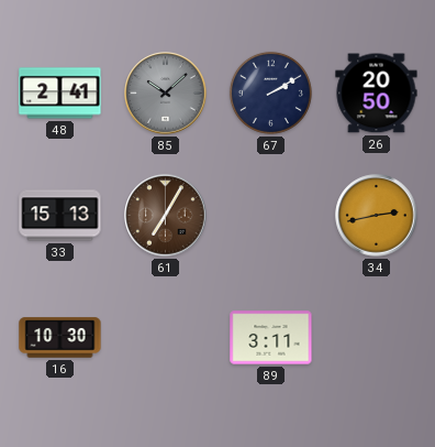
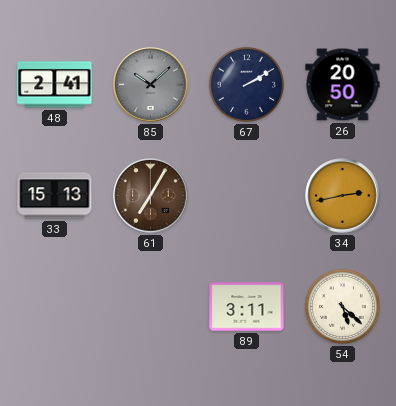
16: 10:30 -> none (60, 338)
54: none -> 5:22 (342, 306)
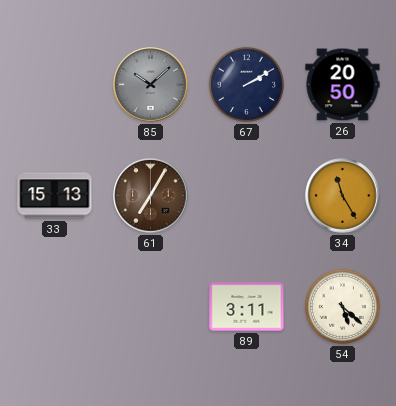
48: 2:41 -> none (55, 85)
34: 2:43 -> 11:25 (343, 196)
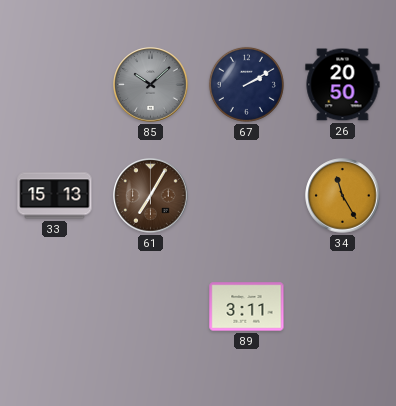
54: 5:22 -> none (342, 306)
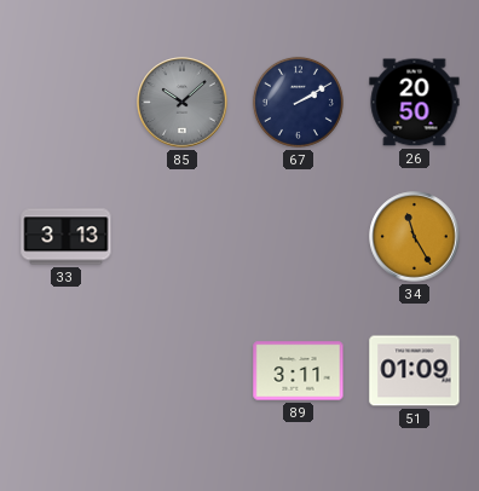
33: 15:13 -> 3:13 (67, 237)
61: 7:05 -> none (151, 196)
51: none -> 01:09 (415, 371)
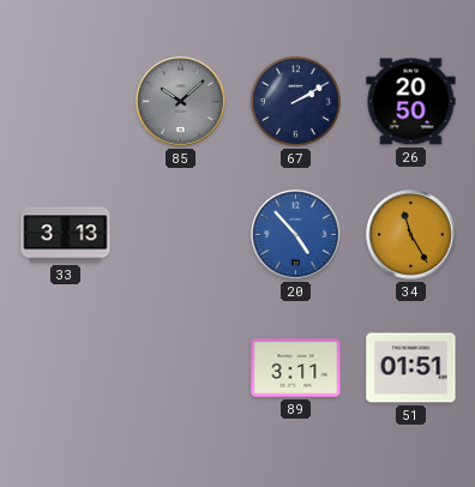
20: none -> 4:53 (296, 235)
51: 01:09 -> 01:51 (411, 368)
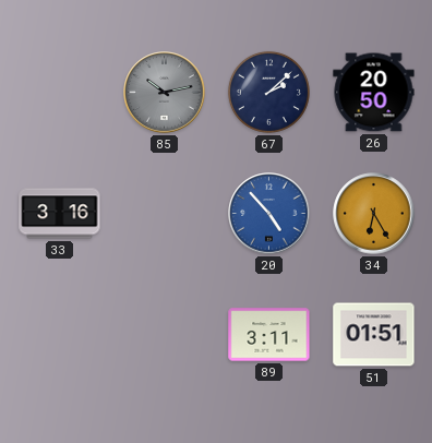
85: 10:08 -> 10:13 (165, 93)
67: 2:10 -> 2:08 (268, 92)
33: 3:13 -> 3:16 (60, 214)
34: 11:25 -> 6:25 (374, 214)
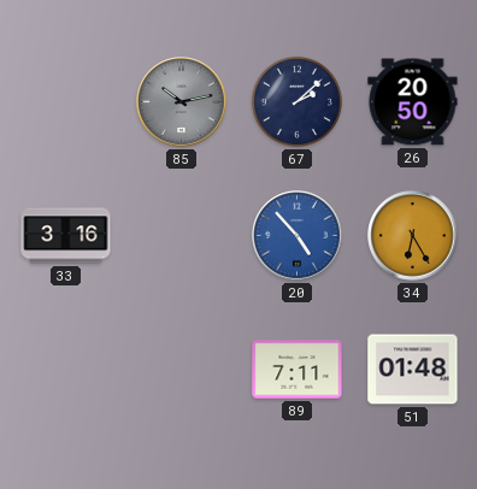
89: 3:11 -> 7:11 (298, 370)
51: 01:51 -> 01:48 (413, 370)
